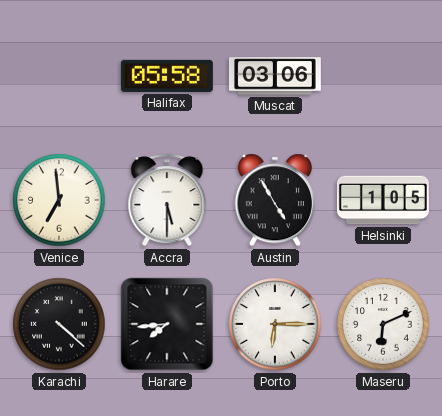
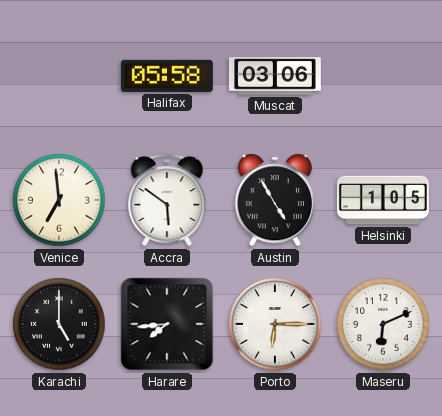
Accra: 5:30 -> 5:51 (167, 200)
Karachi: 4:22 -> 5:00 (59, 324)
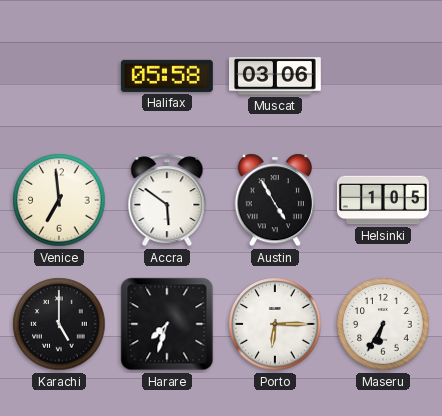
Harare: 7:44 -> 7:33 (167, 324)
Maseru: 6:11 -> 6:35 (383, 324)
